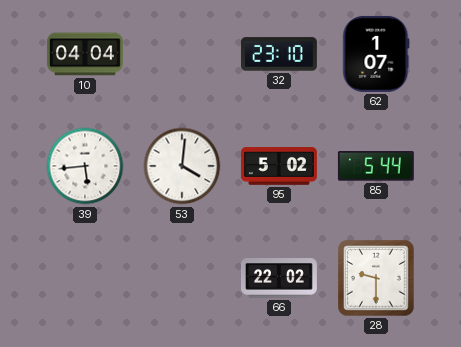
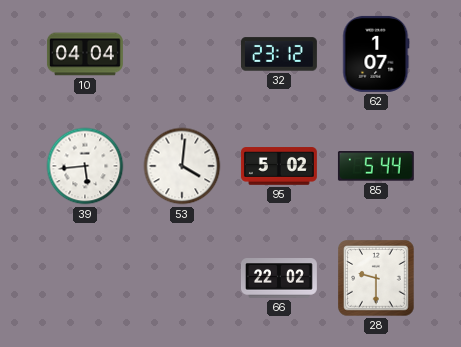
32: 23:10 -> 23:12 (279, 54)
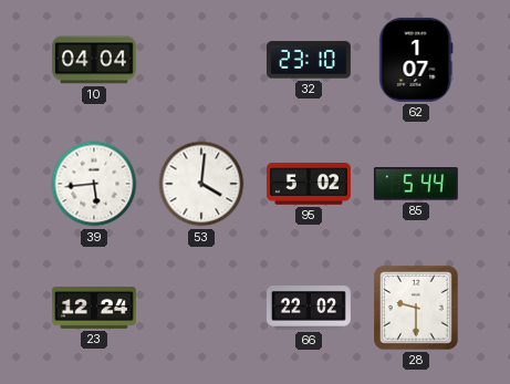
32: 23:12 -> 23:10 (309, 60)
23: none -> 12:24 (94, 309)
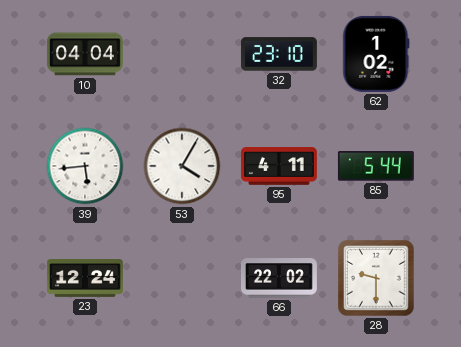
62: 1:07 -> 1:02 (376, 54)
53: 4:01 -> 4:05 (182, 166)
95: 5:02 -> 4:11 (279, 166)
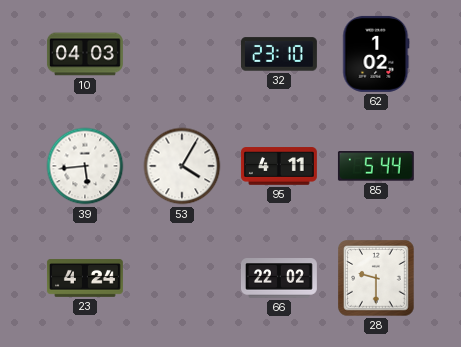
10: 04:04 -> 04:03 (85, 54)
23: 12:24 -> 4:24 (85, 279)
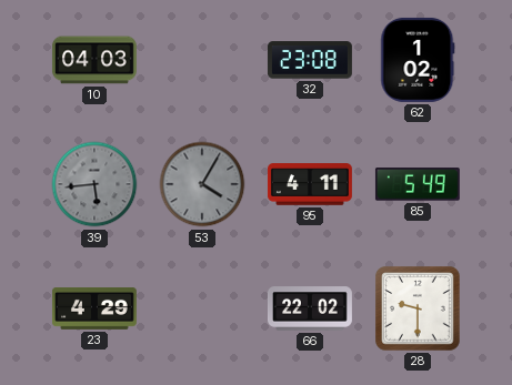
32: 23:10 -> 23:08 (310, 60)
39 dial: white -> grey (94, 184)
53 dial: white -> grey (202, 184)
85: 5:44 -> 5:49 (418, 184)
23: 4:24 -> 4:29 (94, 310)
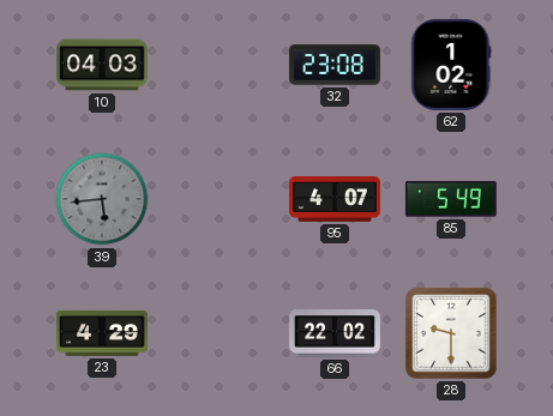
53: 4:05 -> none (202, 184)
95: 4:11 -> 4:07 (335, 199)
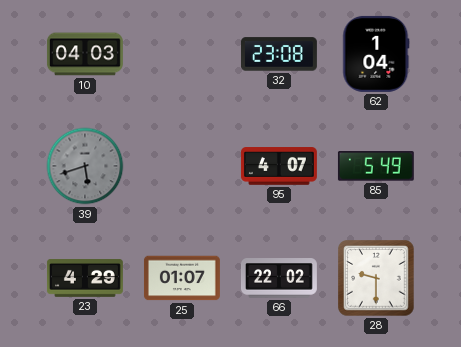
62: 1:02 -> 1:04 (376, 54)
39: 5:44 -> 5:42 (85, 166)
25: none -> 01:07 (182, 278)
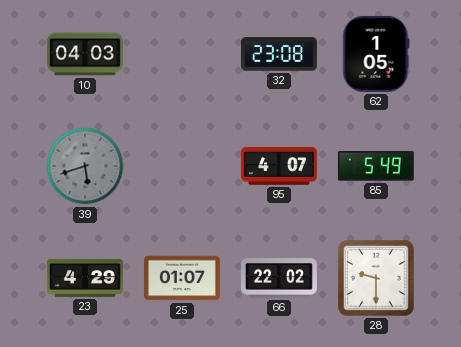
62: 1:04 -> 1:05 (376, 54)
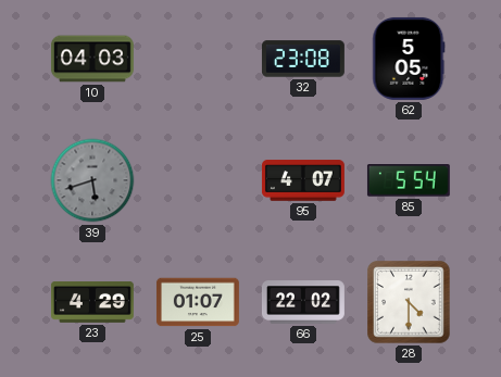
62: 1:05 -> 5:05 (409, 59)
85: 5:49 -> 5:54 (409, 180)
28: 9:30 -> 4:30 (409, 302)
